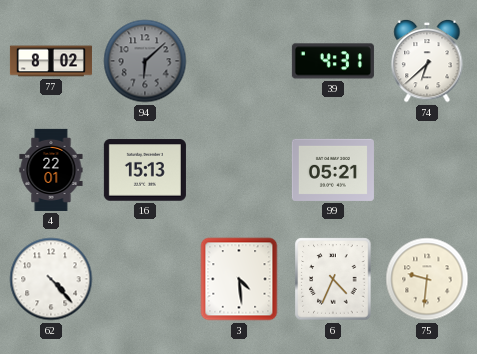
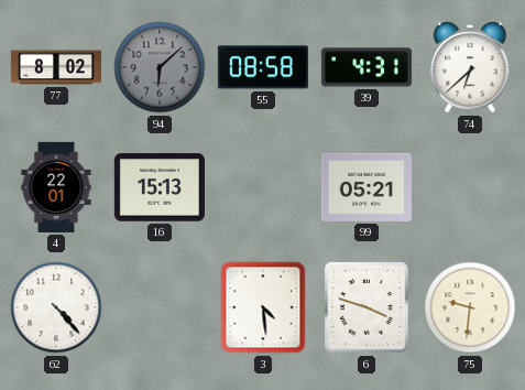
55: none -> 08:58 (263, 67)
6: 4:34 -> 3:48 (367, 307)
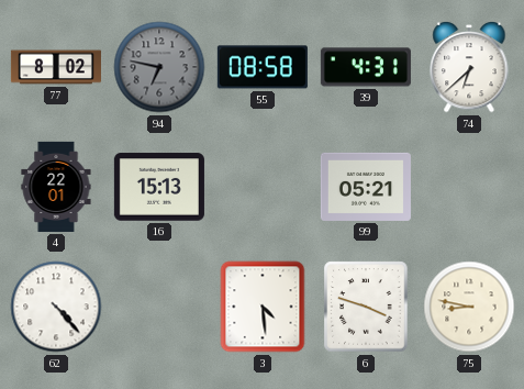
94: 6:08 -> 6:47 (159, 67)
75: 9:31 -> 8:47 (469, 307)
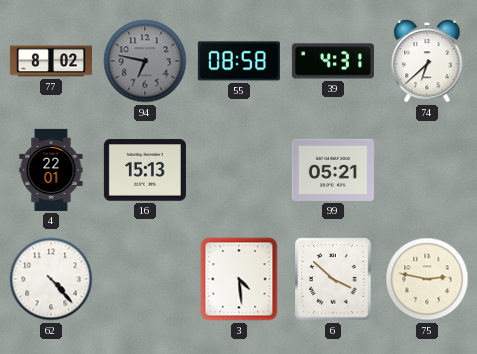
6: 3:48 -> 3:52 (333, 279)
75: 8:47 -> 2:47 (427, 279)
